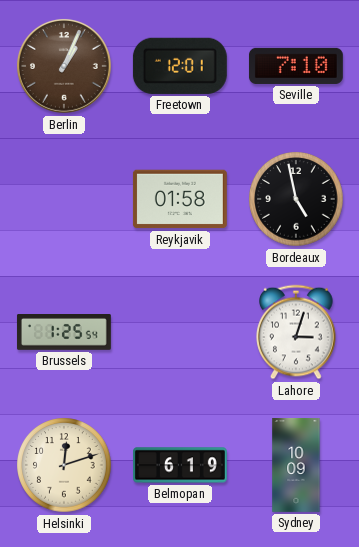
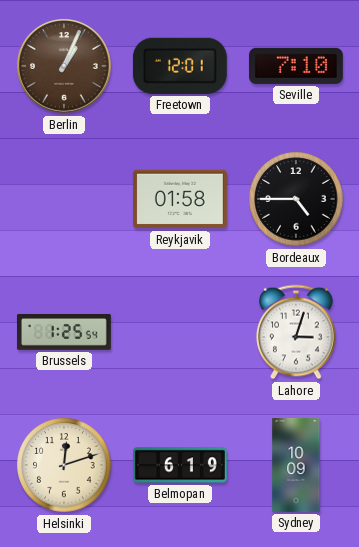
Bordeaux: 4:58 -> 4:45 (296, 199)
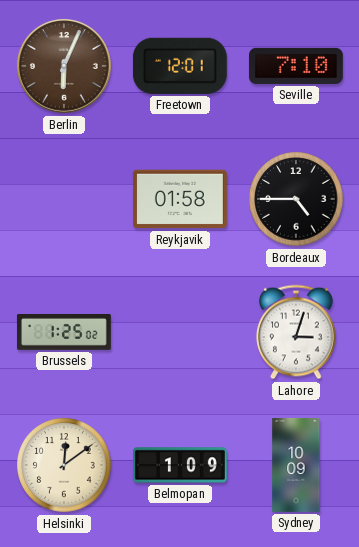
Berlin: 1:04 -> 6:04 (64, 66)
Brussels: 1:25:54 -> 1:25:02 (64, 333)
Helsinki: 12:12 -> 12:09 (64, 465)
Belmopan: 6:19 -> 1:09 (181, 465)
